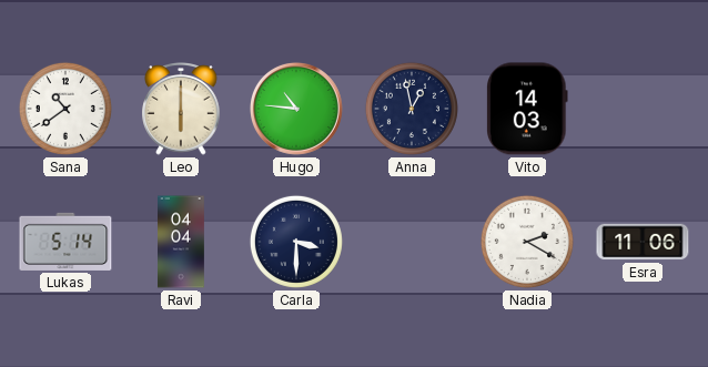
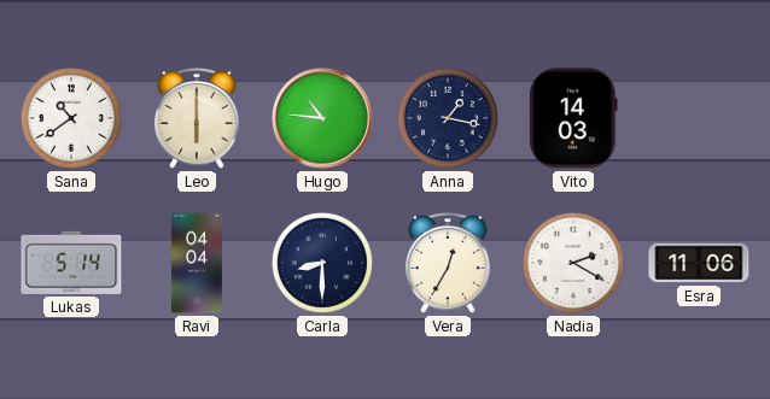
Anna: 12:58 -> 1:17 (448, 118)
Carla: 3:30 -> 8:30 (322, 263)
Vera: none -> 12:35 (448, 264)
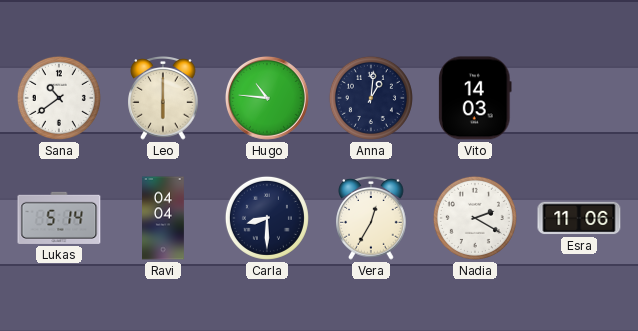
Anna: 1:17 -> 1:01 (371, 98)
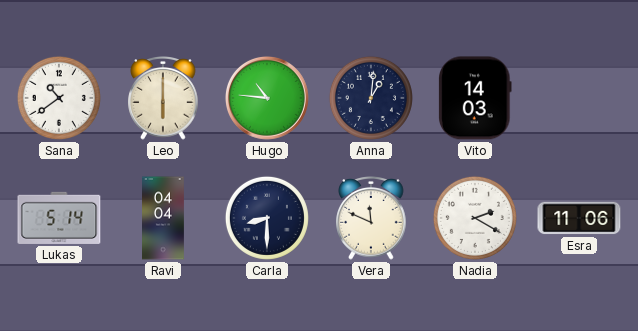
Vera: 12:35 -> 11:49 (371, 219)
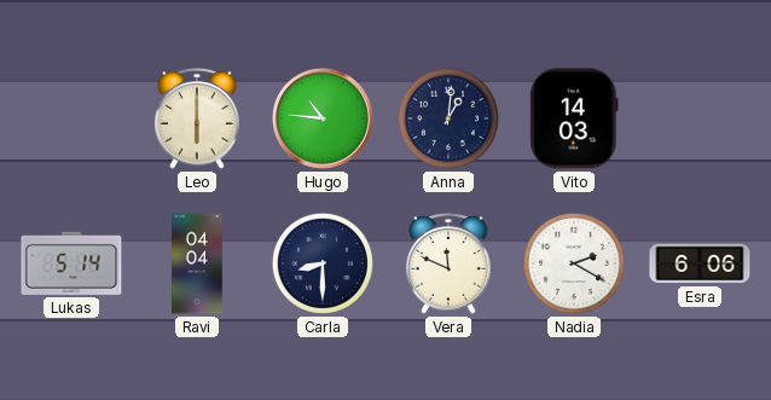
Sana: 10:39 -> none (59, 98)
Esra: 11:06 -> 6:06 (700, 263)
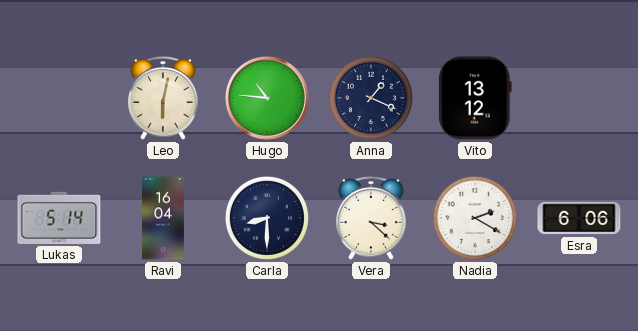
Leo: 6:00 -> 6:02 (163, 99)
Anna: 1:01 -> 1:19 (371, 98)
Vito: 14:03 -> 13:12 (475, 98)
Ravi: 04:04 -> 16:04 (164, 218)
Vera: 11:49 -> 3:22 (371, 219)
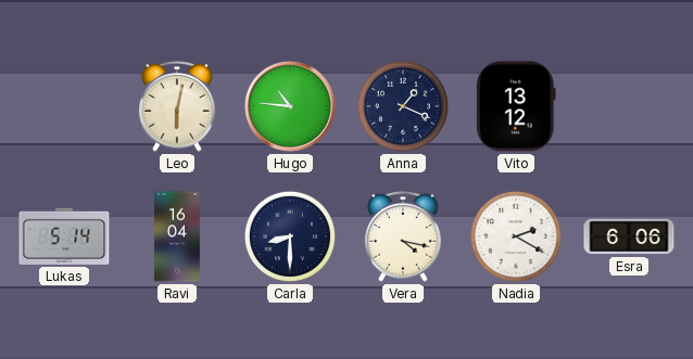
Vera: 3:22 -> 4:17 (403, 238)
